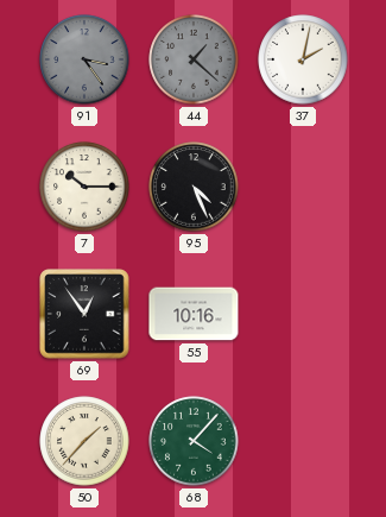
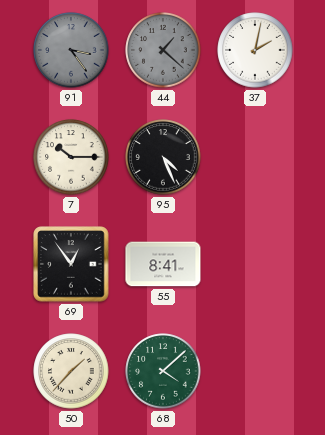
55: 10:16 -> 8:41 (163, 264)
68: 4:07 -> 4:08 (163, 371)
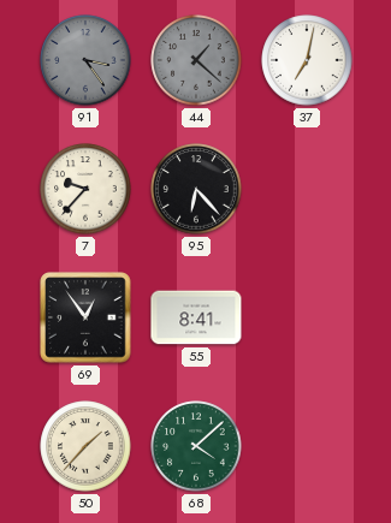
37: 2:02 -> 7:02 (307, 60)
7: 10:15 -> 9:37 (85, 189)
95: 4:26 -> 6:23 (196, 189)
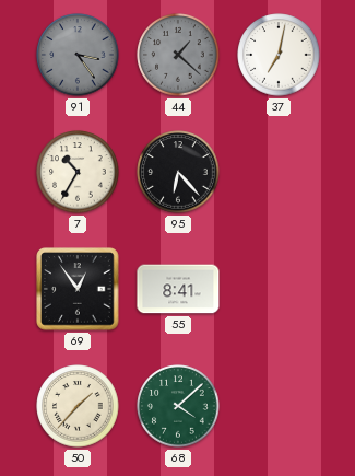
7: 9:37 -> 10:35 (78, 172)
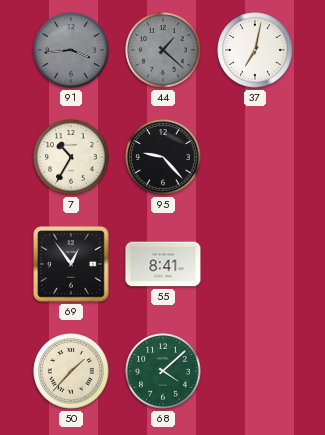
91: 3:24 -> 3:44 (71, 50)
95: 6:23 -> 9:23 (163, 157)
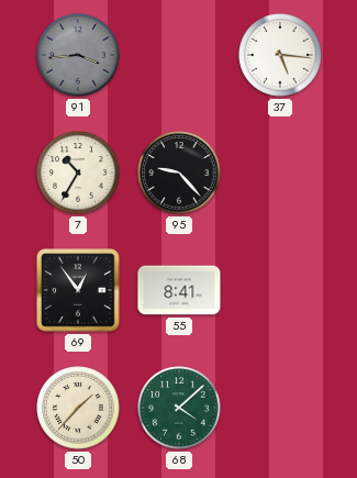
44: 1:22 -> none (163, 50)
37: 7:02 -> 5:16 (280, 55)
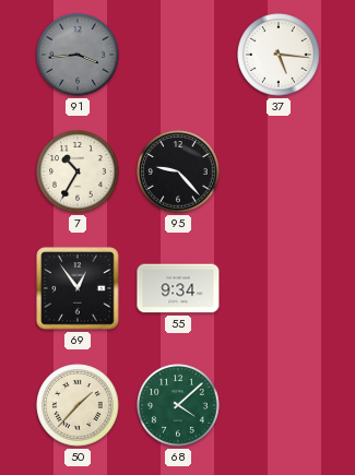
55: 8:41 -> 9:34 (178, 288)
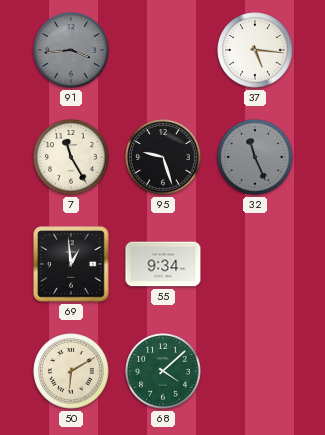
7: 10:35 -> 11:25 (71, 157)
95: 9:23 -> 9:27 (163, 157)
32: none -> 11:26 (255, 157)
69: 12:54 -> 12:59 (71, 264)
50: 1:37 -> 6:10 (71, 371)
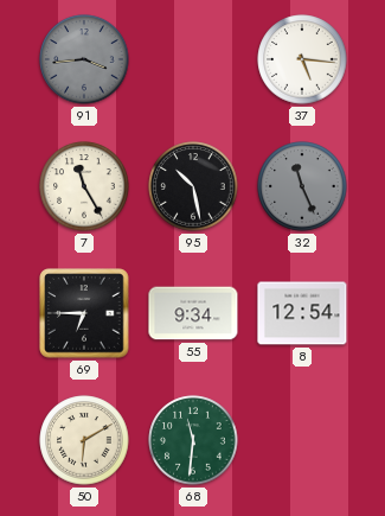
95: 9:27 -> 10:28 (193, 186)
69: 12:59 -> 6:45 (84, 313)
8: none -> 12:54 (302, 313)
68: 4:08 -> 11:31 (193, 440)
